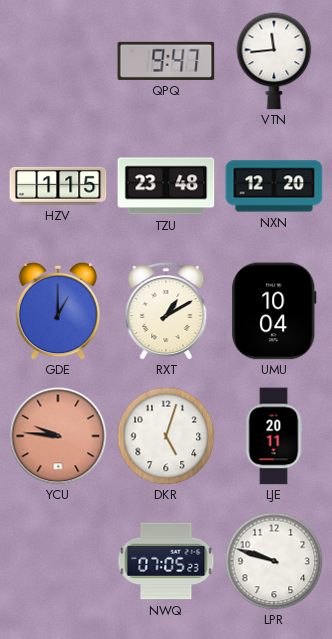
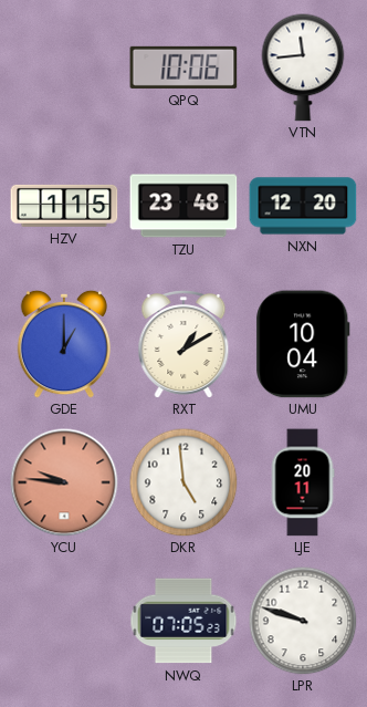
QPQ: 9:47 -> 10:06 (183, 67)
DKR: 5:03 -> 4:59 (183, 482)
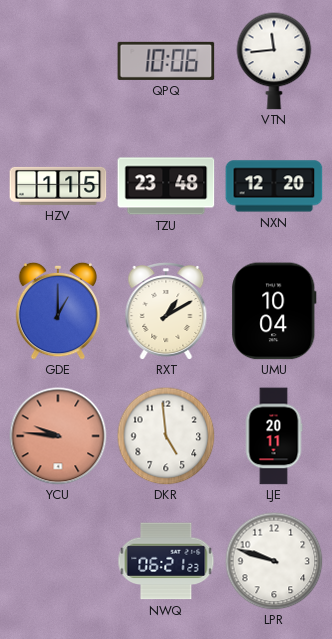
NWQ: 07:05 -> 06:21 (166, 561)
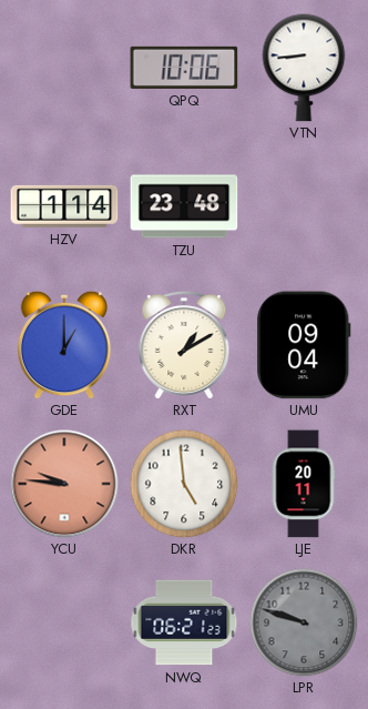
VTN: 11:44 -> 8:44 (304, 68)
HZV: 1:15 -> 1:14 (64, 206)
NXN: 12:20 -> none (274, 186)
UMU: 10:04 -> 09:04 (304, 345)
LPR dial: white -> grey (304, 622)
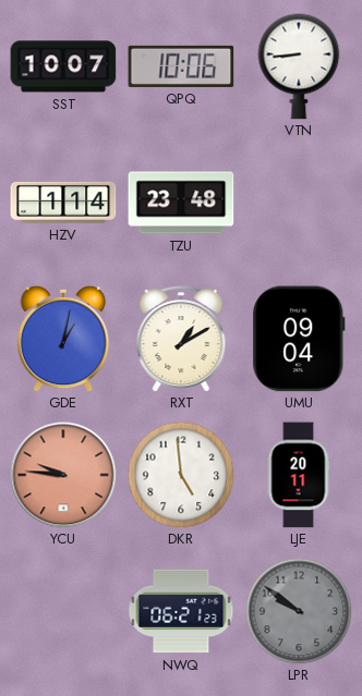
SST: none -> 10:07 (63, 66)
GDE: 1:00 -> 1:02 (63, 339)
LPR: 9:48 -> 9:51 (299, 611)
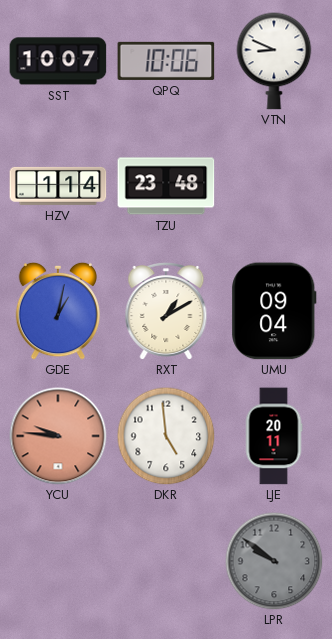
VTN: 8:44 -> 8:49 (274, 61)
NWQ: 06:21 -> none (181, 611)
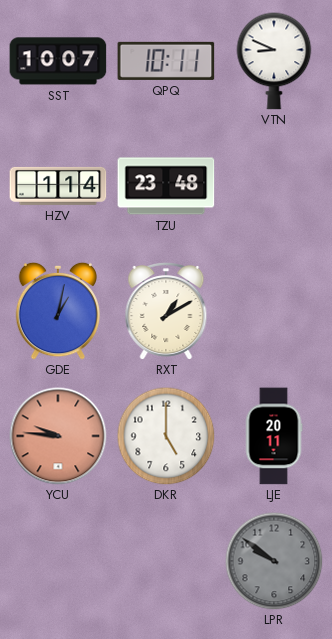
QPQ: 10:06 -> 10:11 (166, 61)
UMU: 09:04 -> none (274, 311)
DKR: 4:59 -> 5:00 (166, 436)
